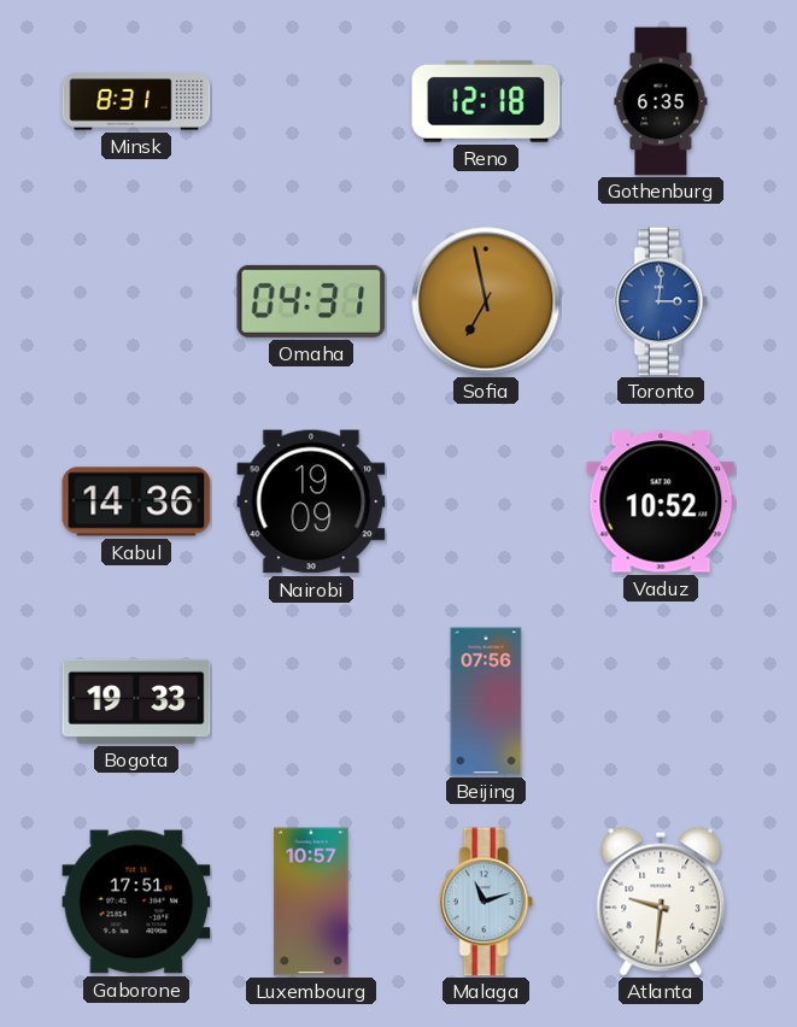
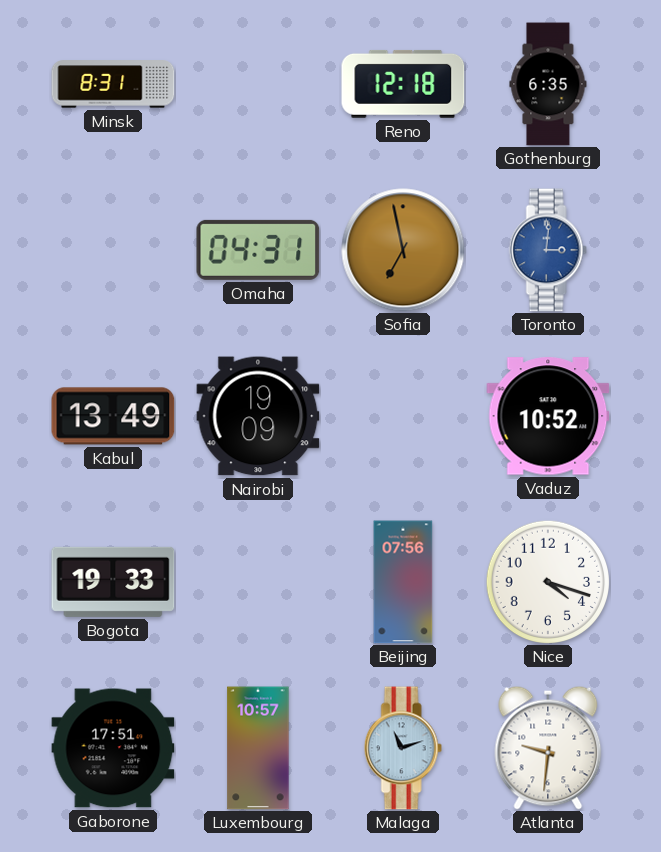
Kabul: 14:36 -> 13:49 (113, 416)
Nice: none -> 4:18 (547, 581)
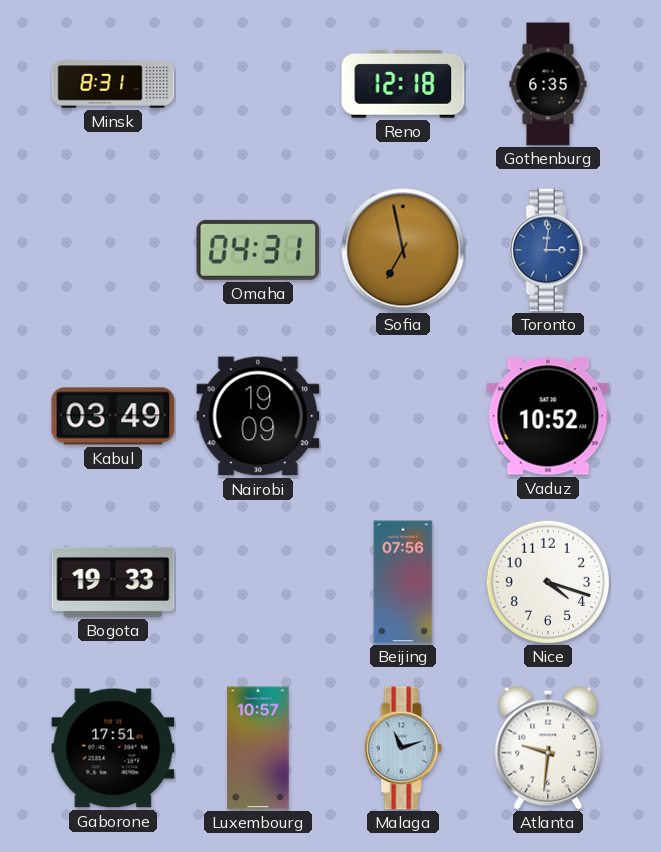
Kabul: 13:49 -> 03:49 (113, 416)
